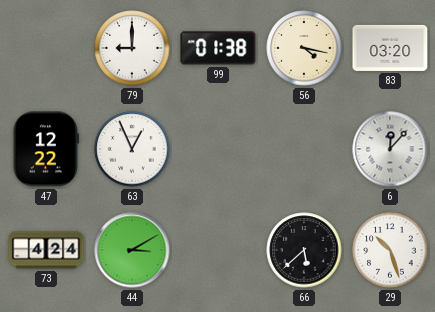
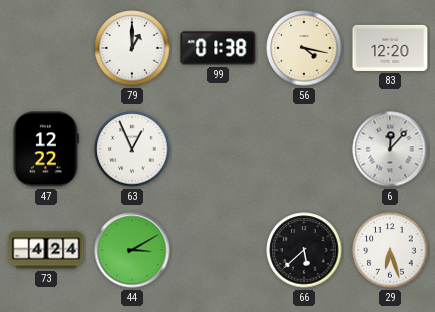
79: 9:00 -> 1:00 (132, 48)
83: 03:20 -> 12:20 (390, 48)
29: 10:27 -> 6:27 (390, 250)
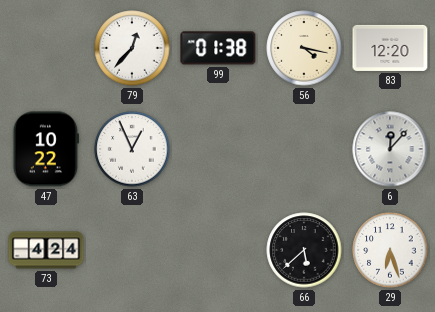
79: 1:00 -> 12:37 (132, 48)
47: 12:22 -> 10:22 (46, 149)
44: 3:10 -> none (132, 250)
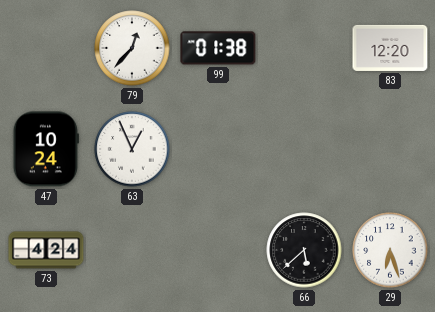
56: 4:17 -> none (304, 48)
47: 10:22 -> 10:24 (46, 149)
6: 12:07 -> none (390, 149)
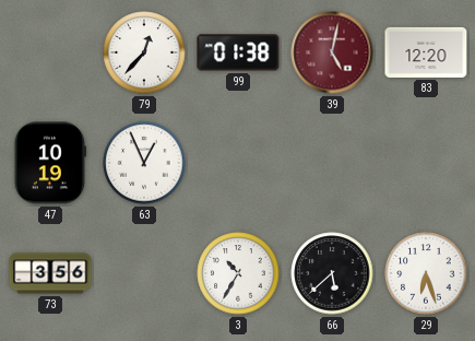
39: none -> 5:02 (332, 52)
47: 10:24 -> 10:19 (50, 163)
73: 4:24 -> 3:56 (50, 273)
3: none -> 10:35 (238, 273)
